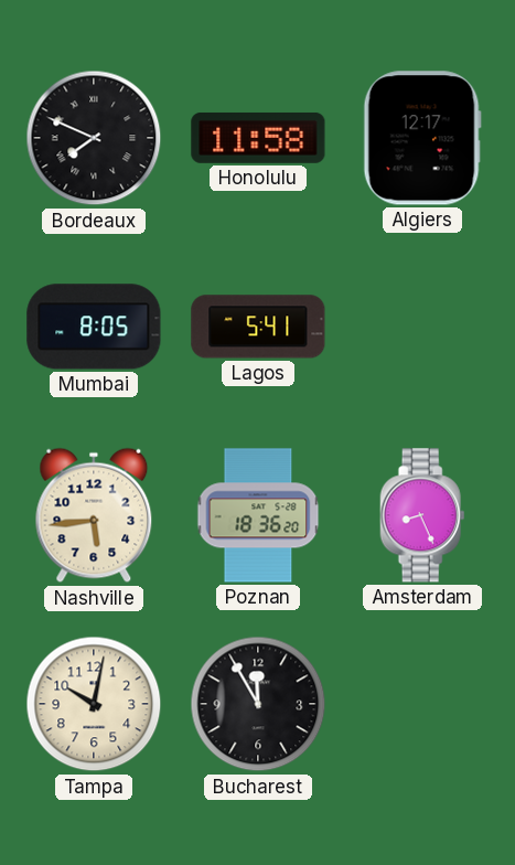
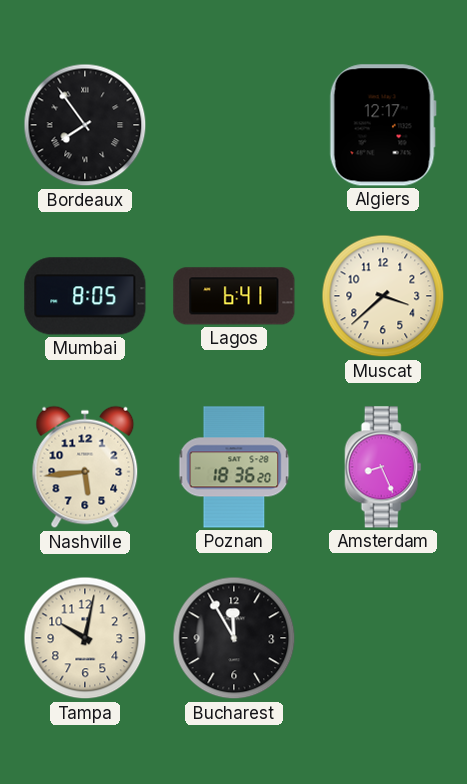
Bordeaux: 7:49 -> 7:54 (85, 125)
Honolulu: 11:58 -> none (258, 138)
Lagos: 5:41 -> 6:41 (234, 296)
Muscat: none -> 3:38 (383, 296)
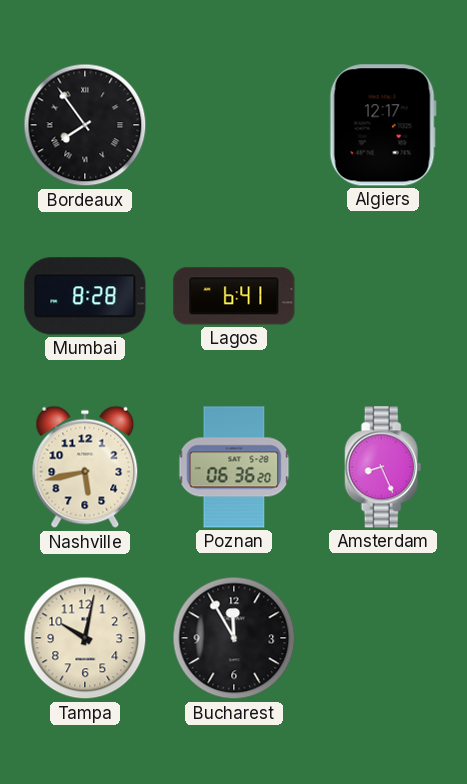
Mumbai: 8:05 -> 8:28 (85, 296)
Muscat: 3:38 -> none (383, 296)
Nashville: 5:44 -> 5:43 (85, 467)
Poznan: 18:36 -> 06:36 (234, 467)
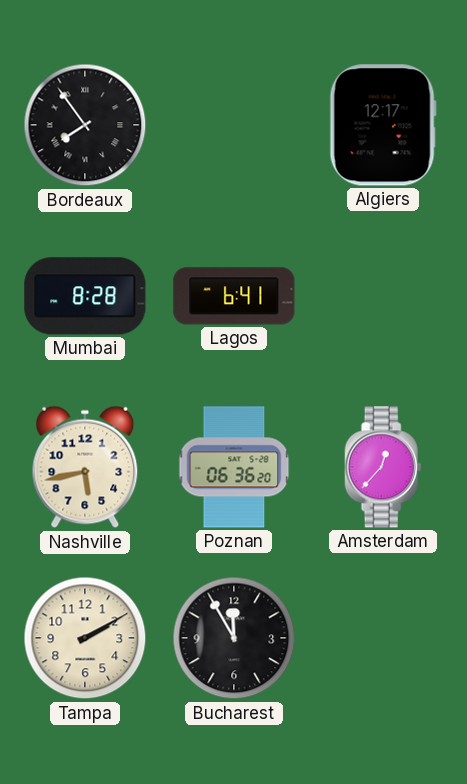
Amsterdam: 8:26 -> 12:37 (383, 467)
Tampa: 10:02 -> 2:10 (85, 638)
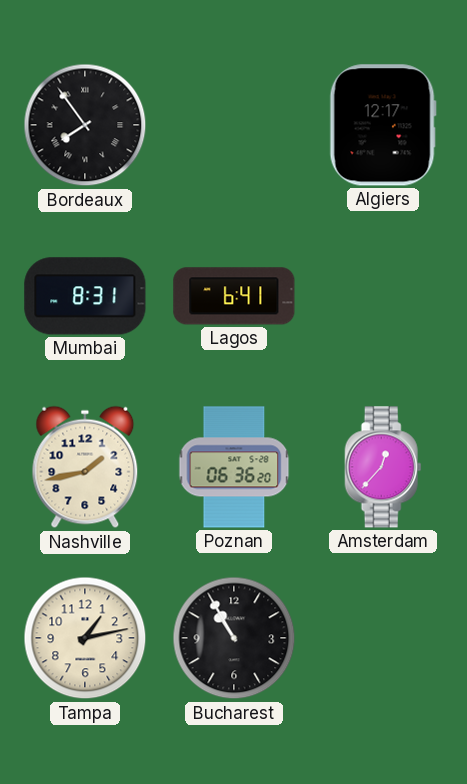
Mumbai: 8:28 -> 8:31 (85, 296)
Nashville: 5:43 -> 1:43 (85, 467)
Tampa: 2:10 -> 1:13 (85, 638)
Bucharest: 11:55 -> 10:55 (234, 638)
